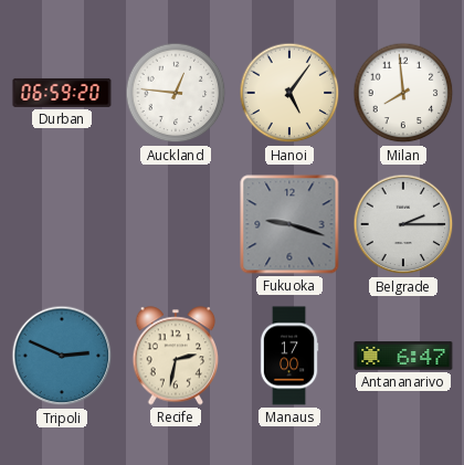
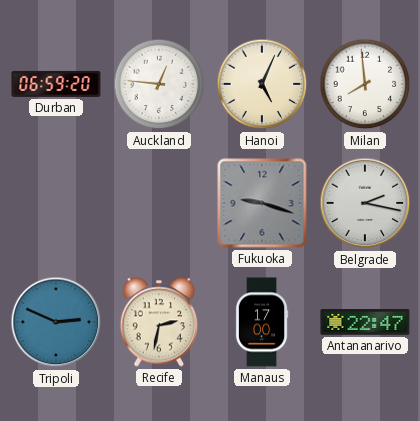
Hanoi: 5:06 -> 5:04 (262, 84)
Belgrade: 2:15 -> 2:17 (365, 203)
Antananarivo: 6:47 -> 22:47 (365, 322)
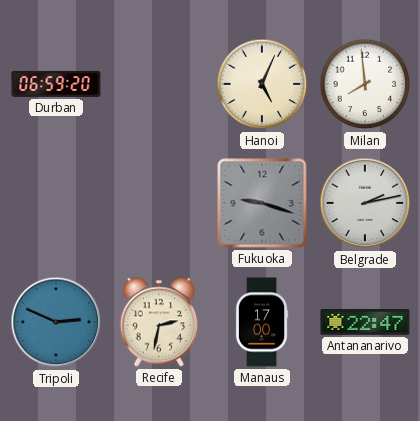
Auckland: 12:46 -> none (159, 84)
Belgrade: 2:17 -> 2:13 (365, 203)
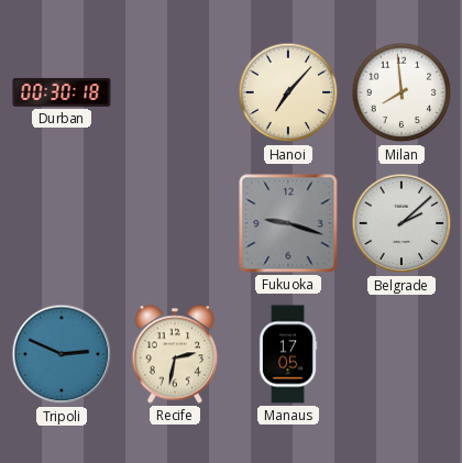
Durban: 06:59 -> 00:30 (62, 92)
Hanoi: 5:04 -> 7:07 (288, 92)
Belgrade: 2:13 -> 2:08 (402, 223)
Manaus: 17:00 -> 17:05 (288, 354)
Antananarivo: 22:47 -> none (365, 322)
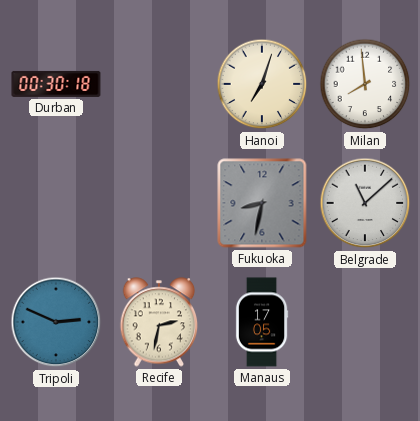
Hanoi: 7:07 -> 7:03 (262, 84)
Fukuoka: 9:18 -> 8:32 (262, 203)
Belgrade: 2:08 -> 11:08 (365, 203)
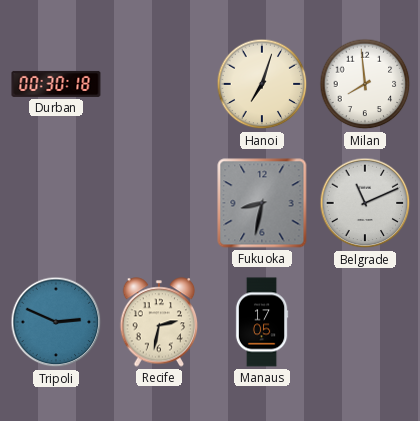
Belgrade: 11:08 -> 11:11 (365, 203)
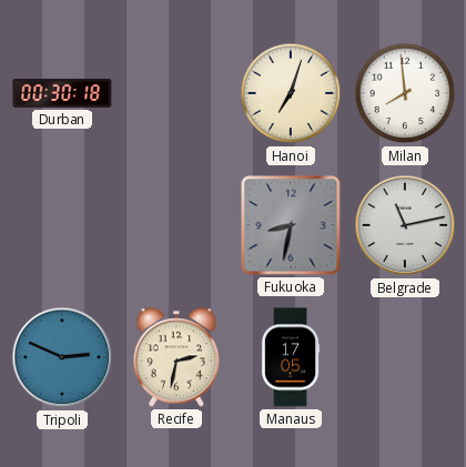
Belgrade: 11:11 -> 11:13 (405, 225)
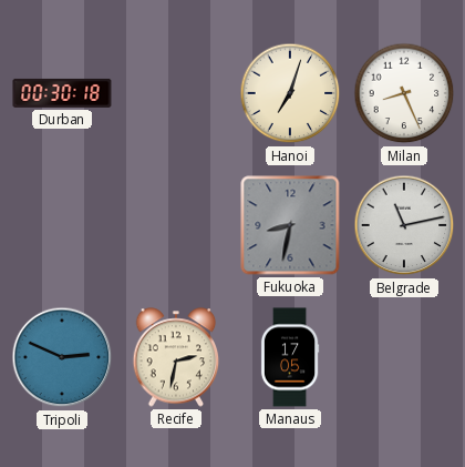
Milan: 7:59 -> 8:26 (404, 93)
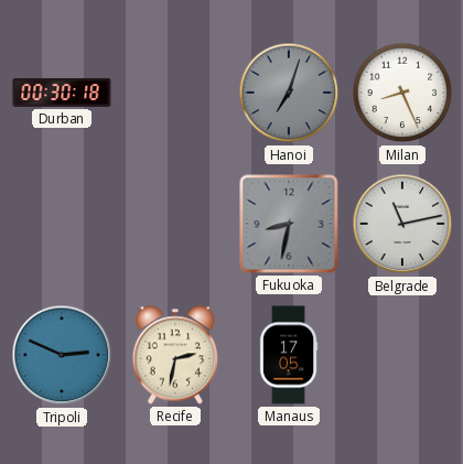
Hanoi dial: cream -> grey (289, 93)
